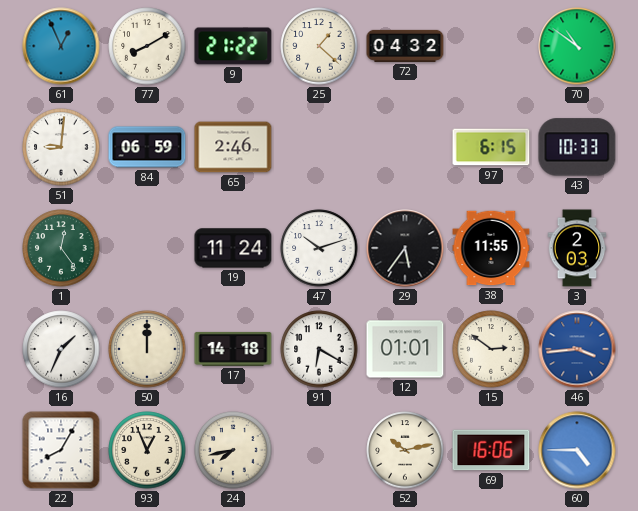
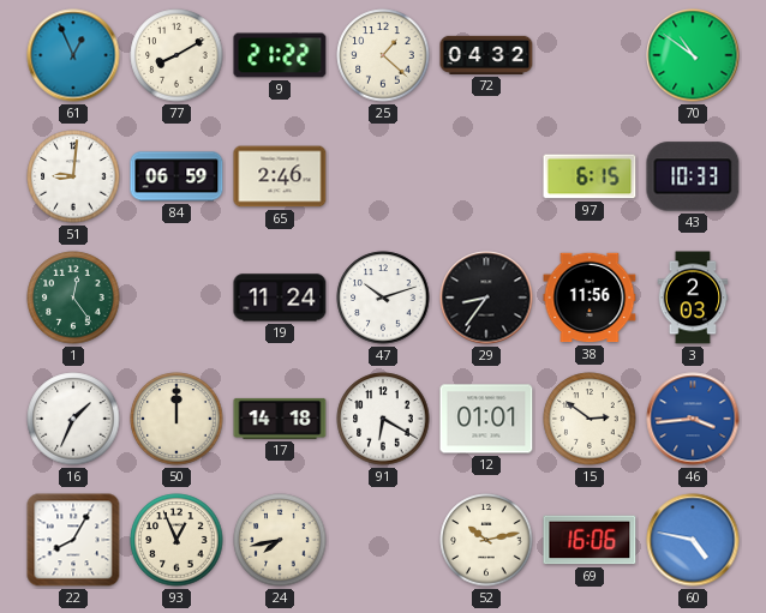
29: 5:36 -> 8:36 (486, 298)
38: 11:55 -> 11:56 (590, 298)
60: 4:45 -> 4:47 (693, 540)
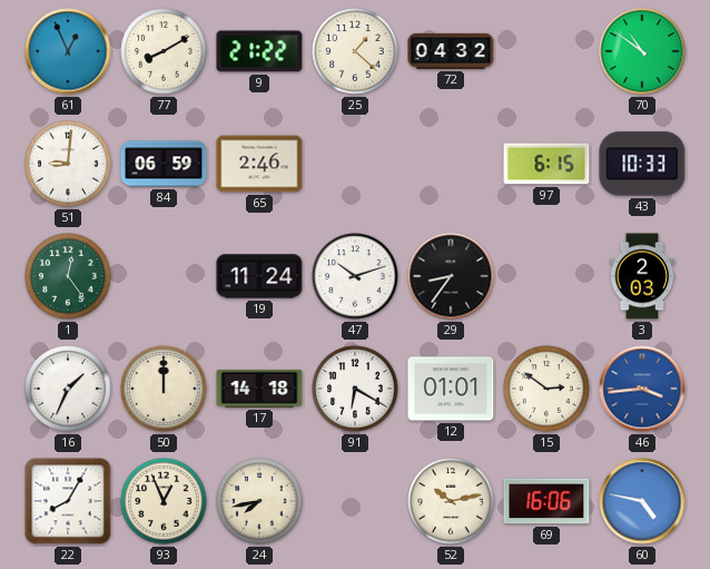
38: 11:56 -> none (590, 298)
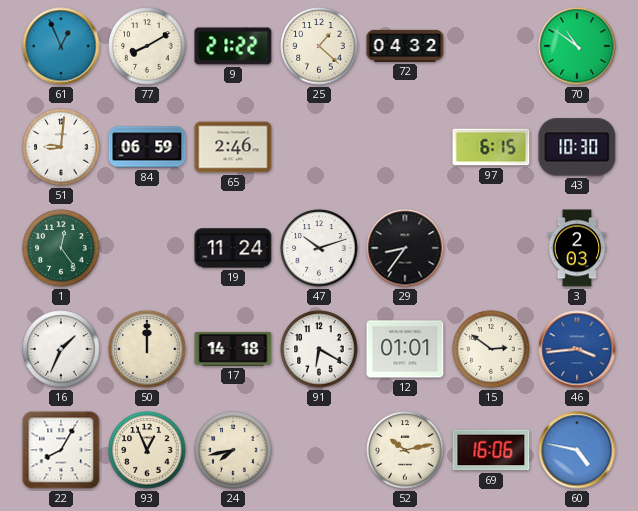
43: 10:33 -> 10:30 (577, 147)
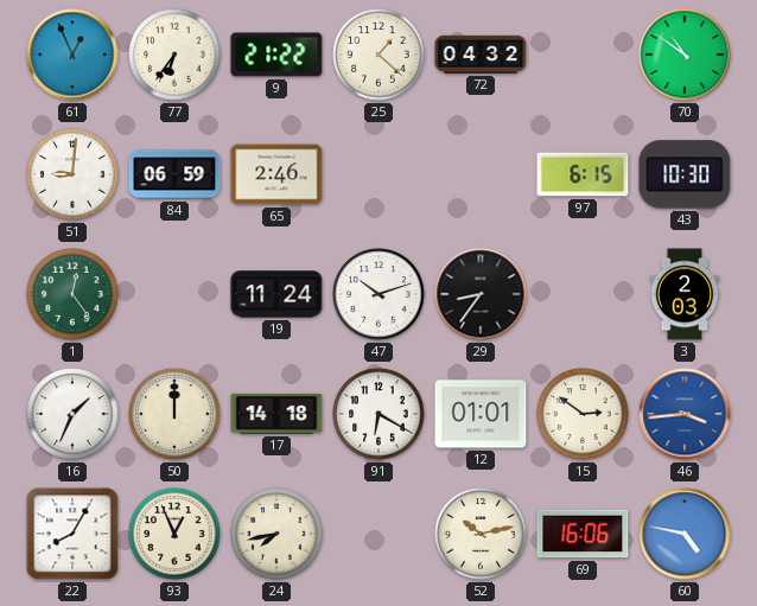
77: 8:10 -> 6:36 (174, 55)
